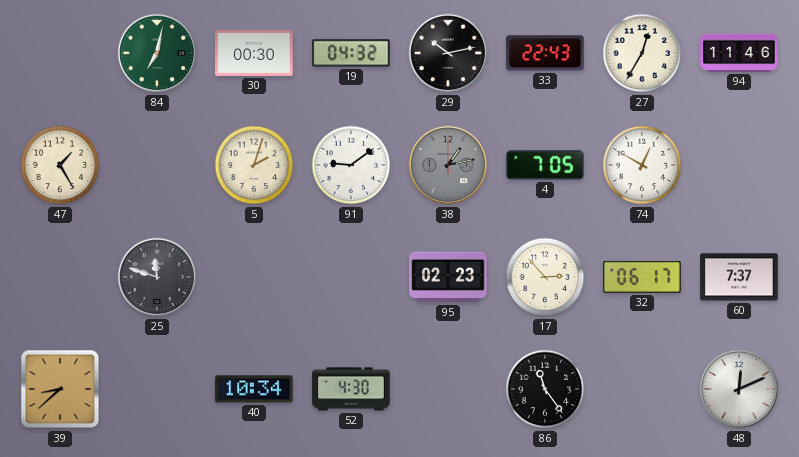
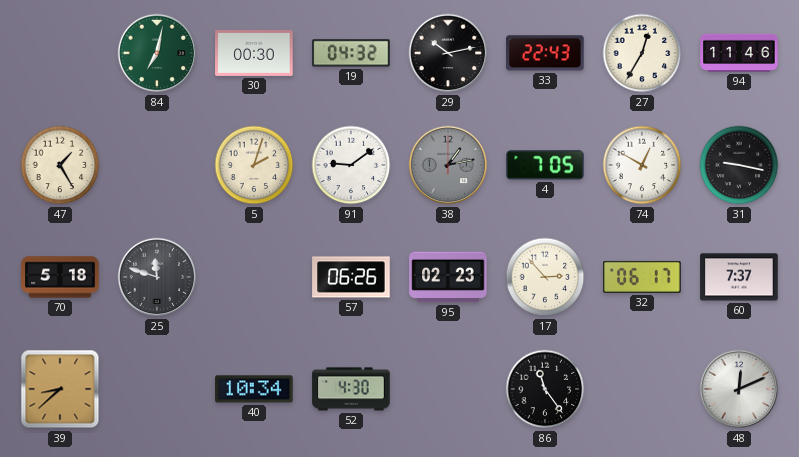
31: none -> 9:17 (739, 165)
70: none -> 5:18 (60, 277)
57: none -> 06:26 (351, 277)
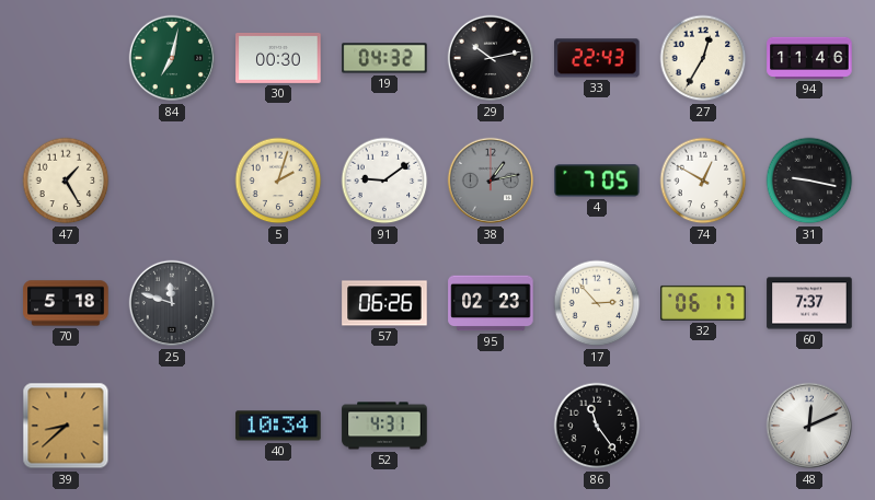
52: 4:30 -> 4:31 (384, 426)
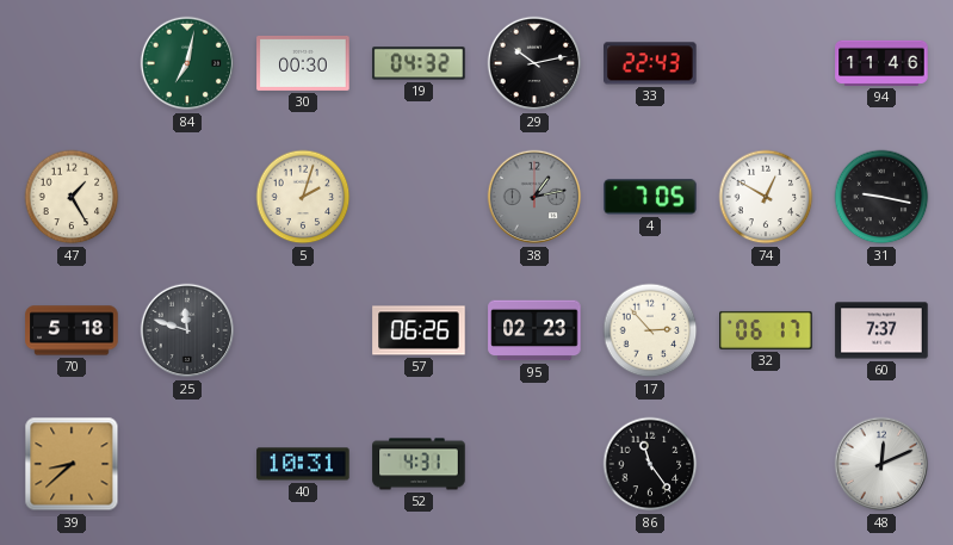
27: 12:35 -> none (703, 58)
91: 9:09 -> none (384, 181)
40: 10:34 -> 10:31 (303, 464)
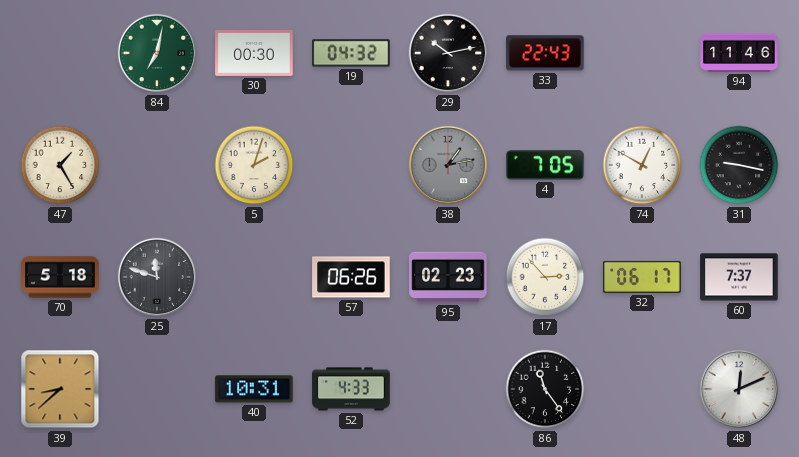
52: 4:31 -> 4:33 (351, 389)
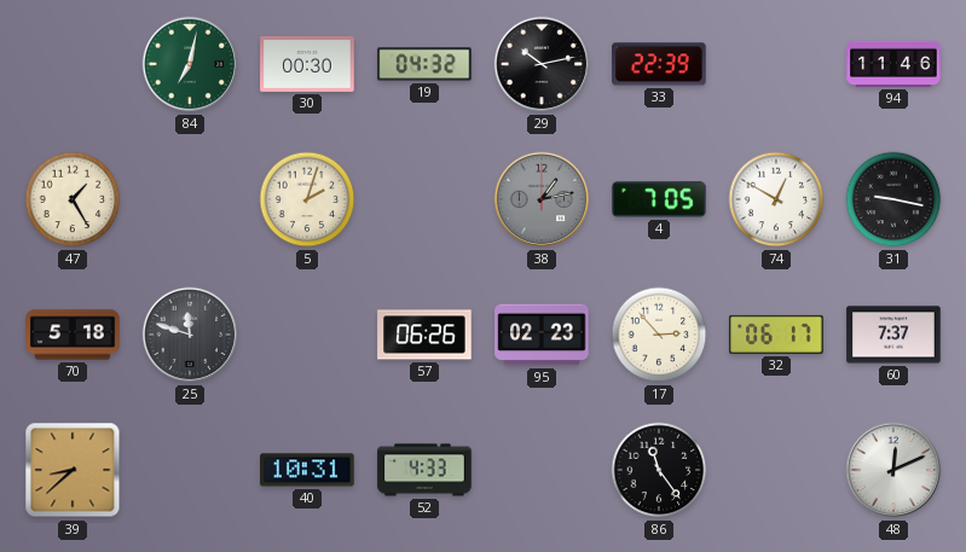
33: 22:43 -> 22:39 (659, 64)
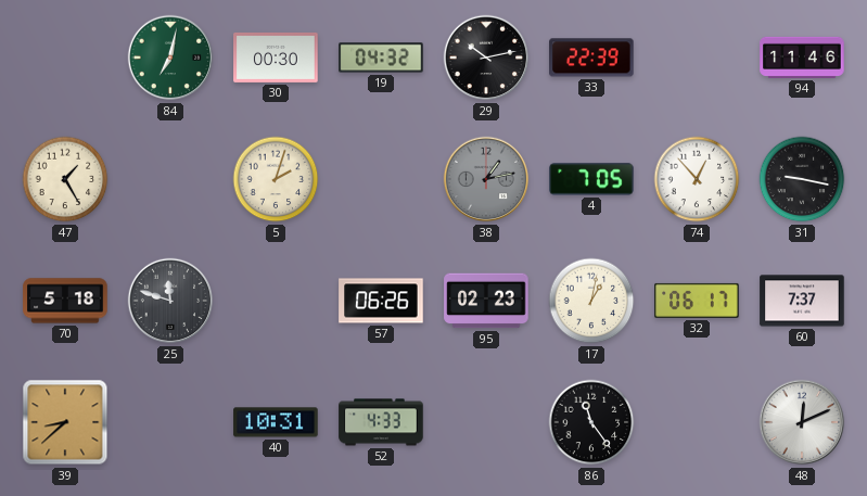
74: 12:50 -> 12:53 (697, 179)
17: 2:53 -> 1:02 (591, 301)
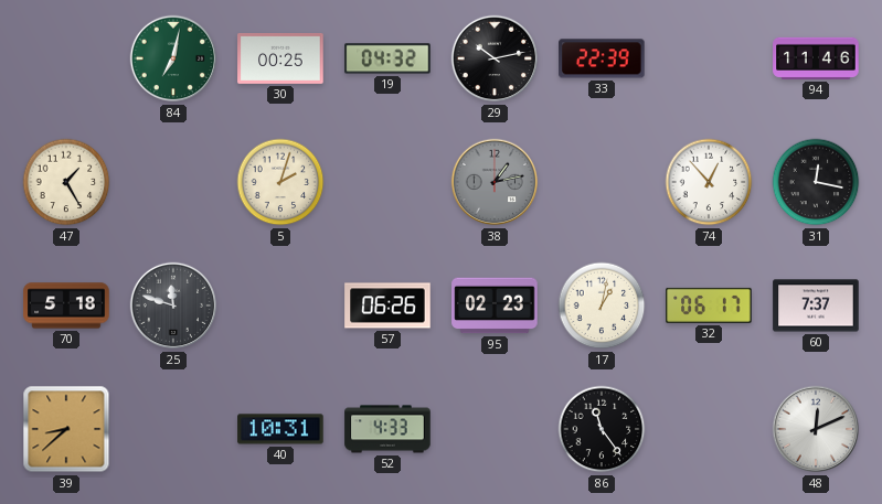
30: 00:30 -> 00:25 (280, 58)
4: 7:05 -> none (591, 179)
31: 9:17 -> 12:17 (816, 182)
